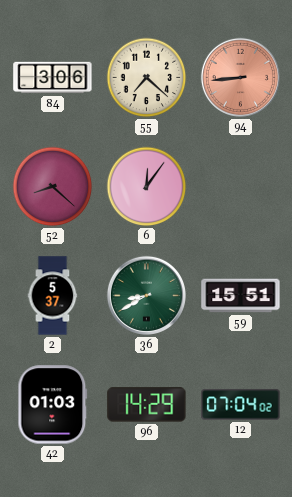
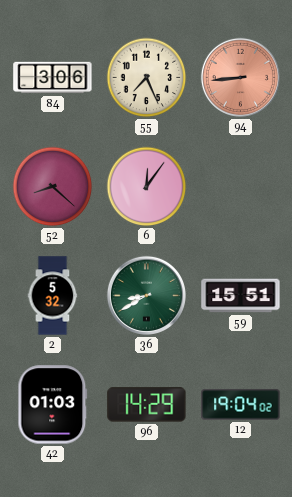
55: 7:22 -> 7:26 (147, 78)
2: 5:37 -> 5:32 (53, 296)
12: 07:04 -> 19:04 (241, 405)
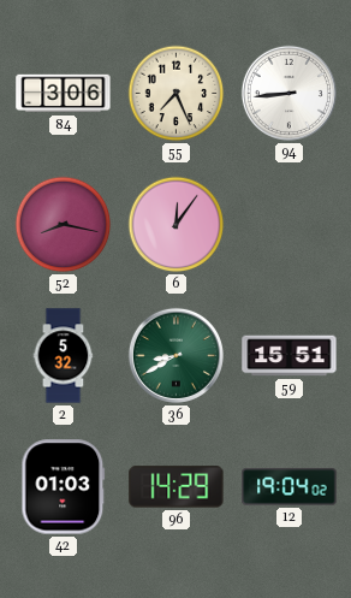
94 dial: salmon -> white (288, 93)
52: 8:22 -> 8:17 (64, 225)
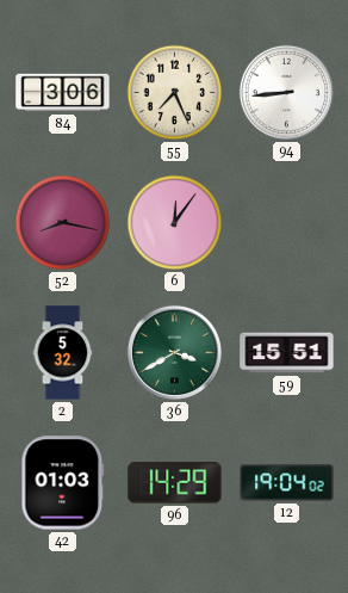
36: 8:40 -> 3:40 (174, 352)
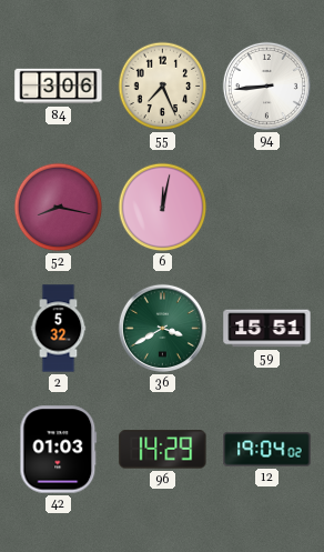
6: 12:06 -> 12:02 (163, 208)
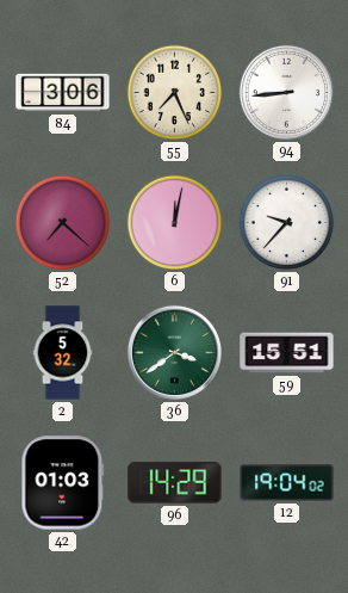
52: 8:17 -> 7:22 (63, 223)
91: none -> 9:37 (287, 223)
36: 3:40 -> 3:39 (174, 352)
